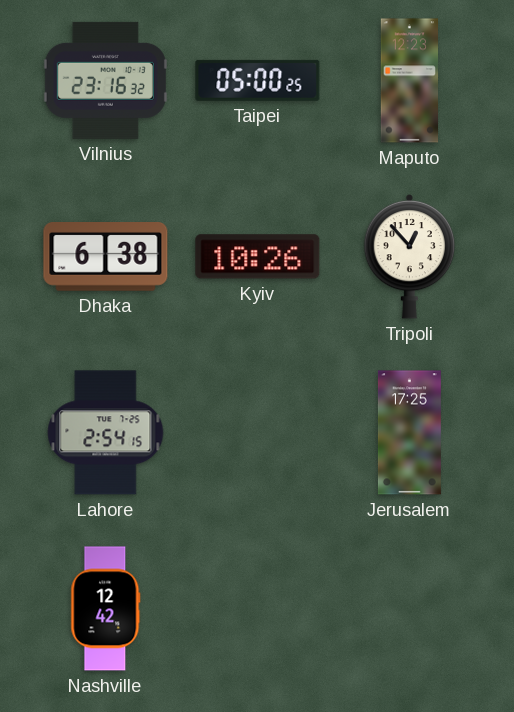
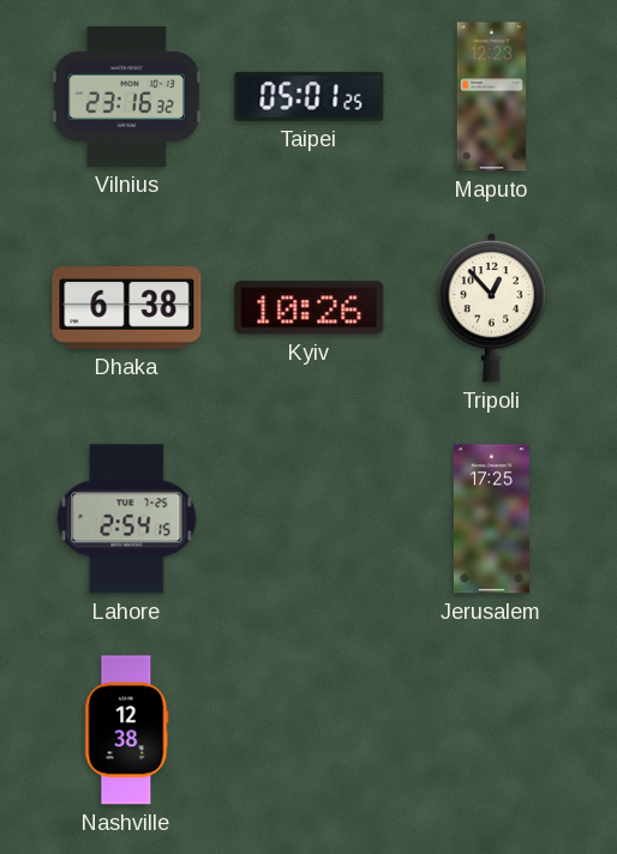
Taipei: 05:00 -> 05:01 (310, 96)
Nashville: 12:42 -> 12:38 (127, 730)
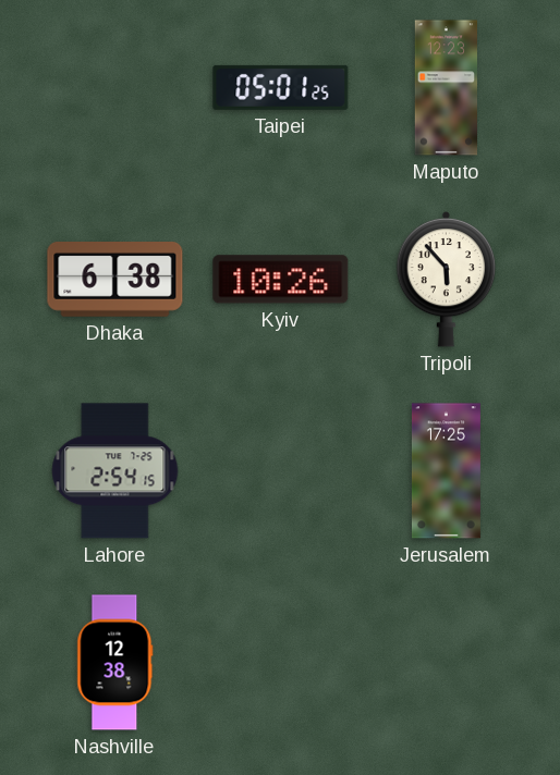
Vilnius: 23:16 -> none (126, 96)
Tripoli: 12:53 -> 5:53 (447, 279)
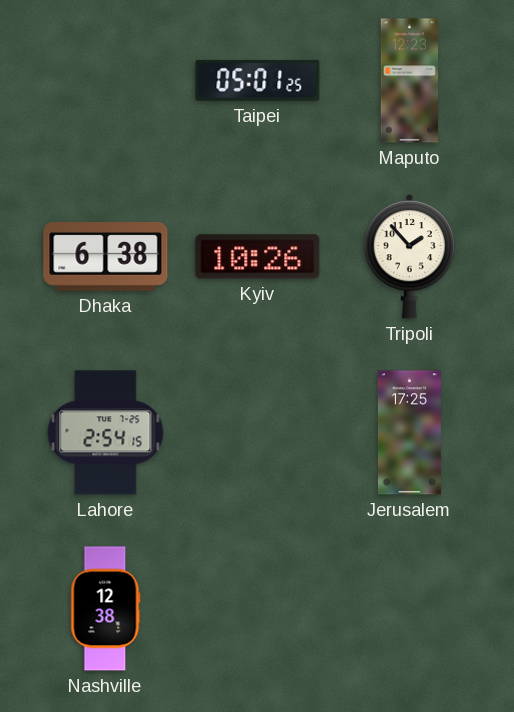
Tripoli: 5:53 -> 1:53 (410, 256)
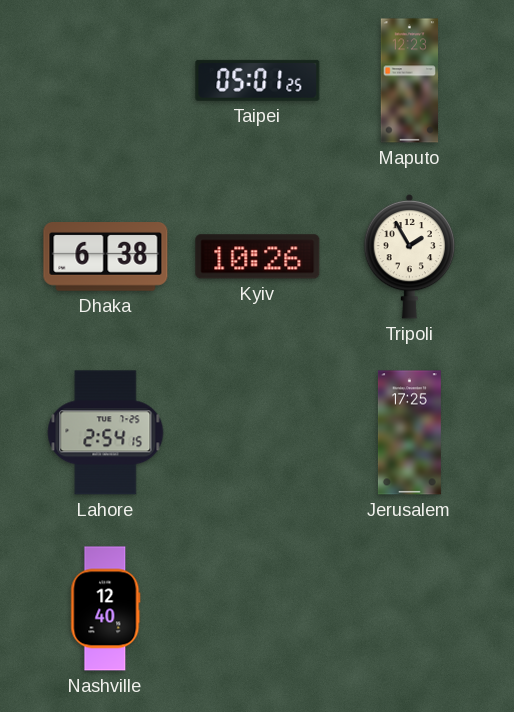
Tripoli: 1:53 -> 1:55 (410, 256)
Nashville: 12:38 -> 12:40 (106, 609)
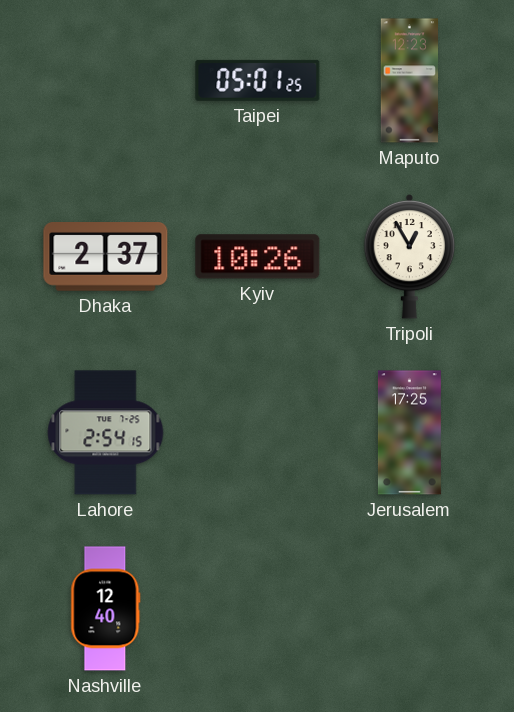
Dhaka: 6:38 -> 2:37 (106, 257)
Tripoli: 1:55 -> 12:55 (410, 256)
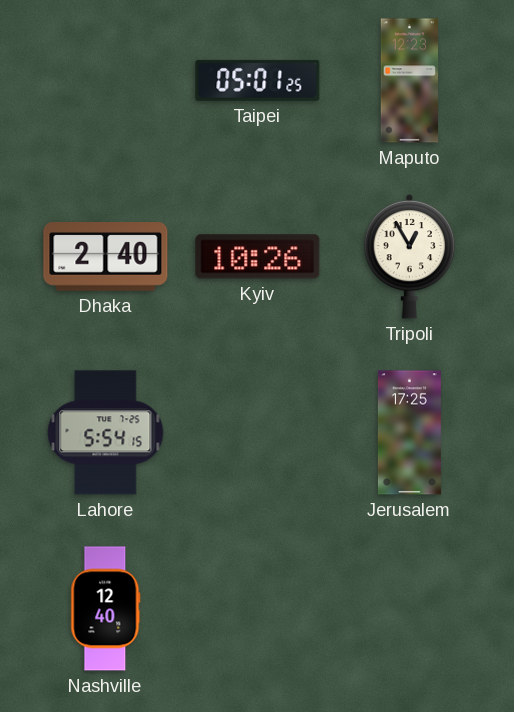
Dhaka: 2:37 -> 2:40 (106, 257)
Lahore: 2:54 -> 5:54 (106, 433)
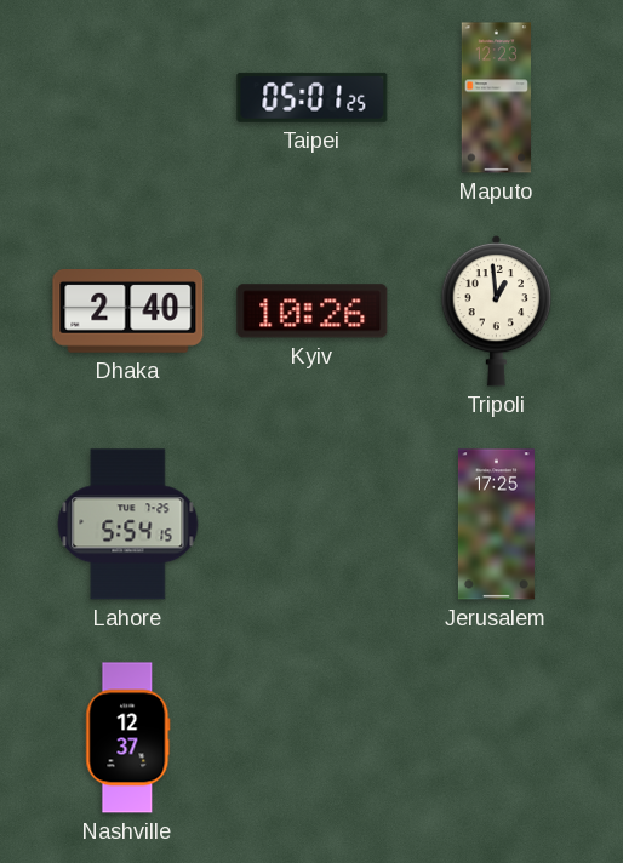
Tripoli: 12:55 -> 12:59 (497, 310)
Nashville: 12:40 -> 12:37 (128, 738)
